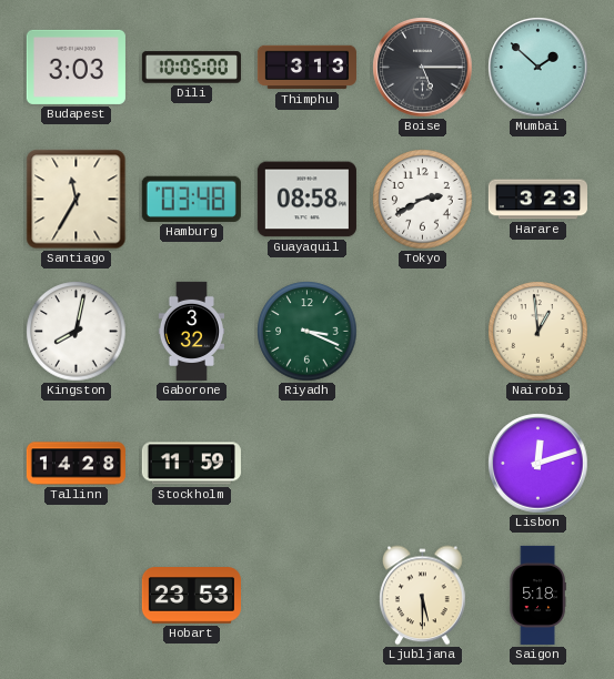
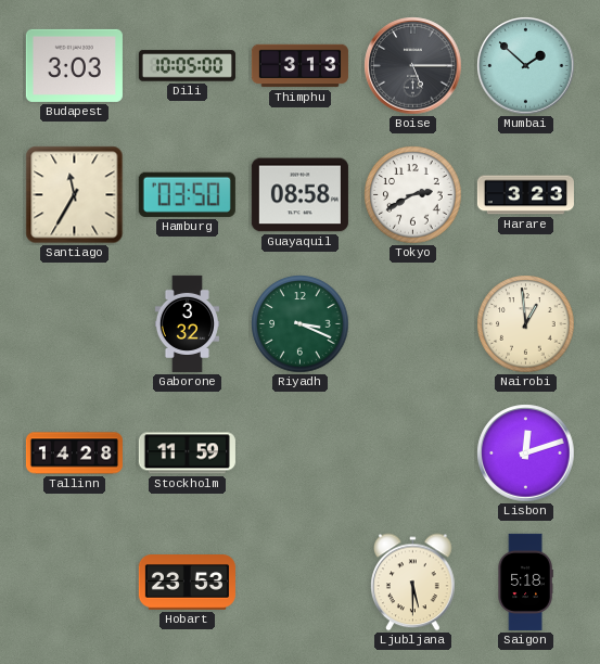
Hamburg: 03:48 -> 03:50 (187, 194)
Kingston: 8:02 -> none (77, 332)
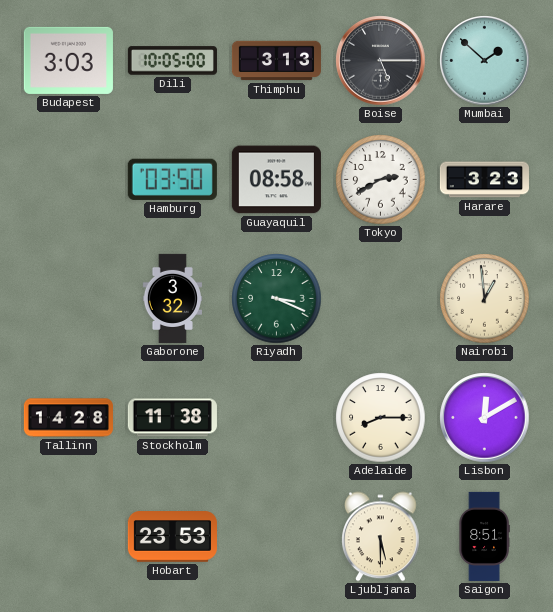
Santiago: 11:35 -> none (75, 195)
Stockholm: 11:59 -> 11:38 (172, 418)
Adelaide: none -> 8:15 (381, 418)
Lisbon: 12:12 -> 12:10 (485, 418)
Saigon: 5:18 -> 8:51 (484, 536)
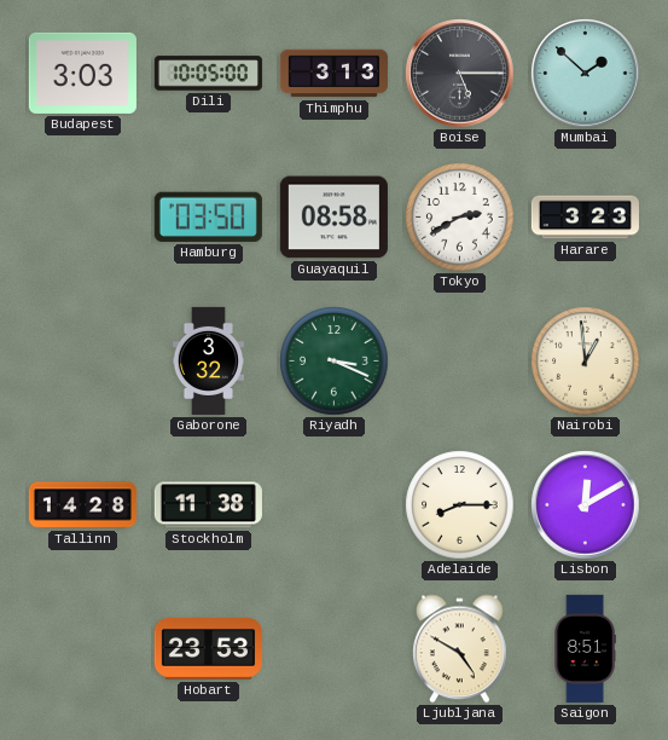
Ljubljana: 5:30 -> 4:50 (460, 649)
